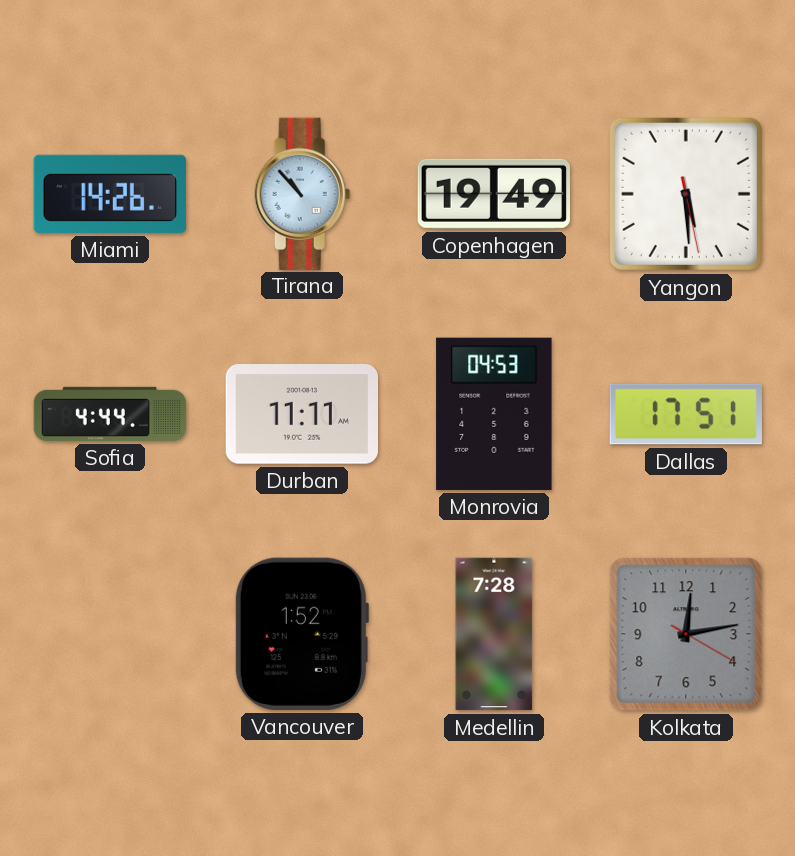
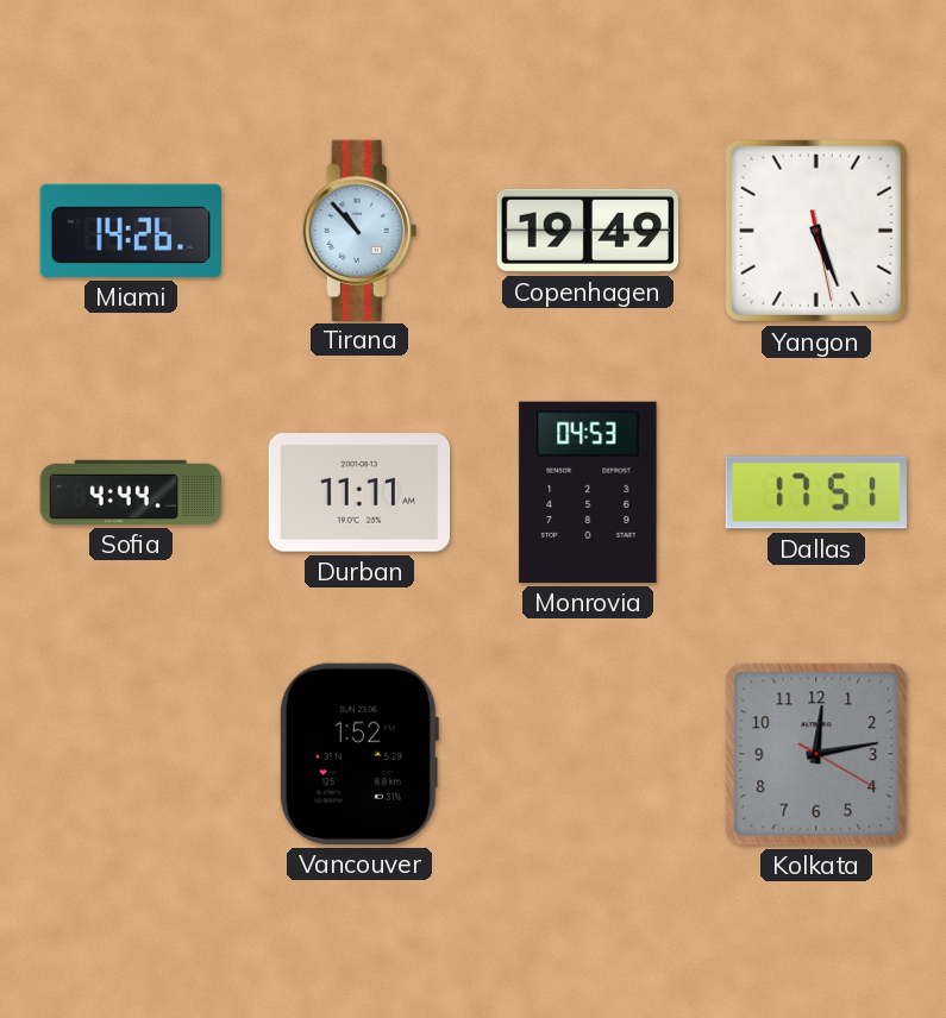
Yangon: 5:29 -> 5:26 (816, 231)
Medellin: 7:28 -> none (494, 634)
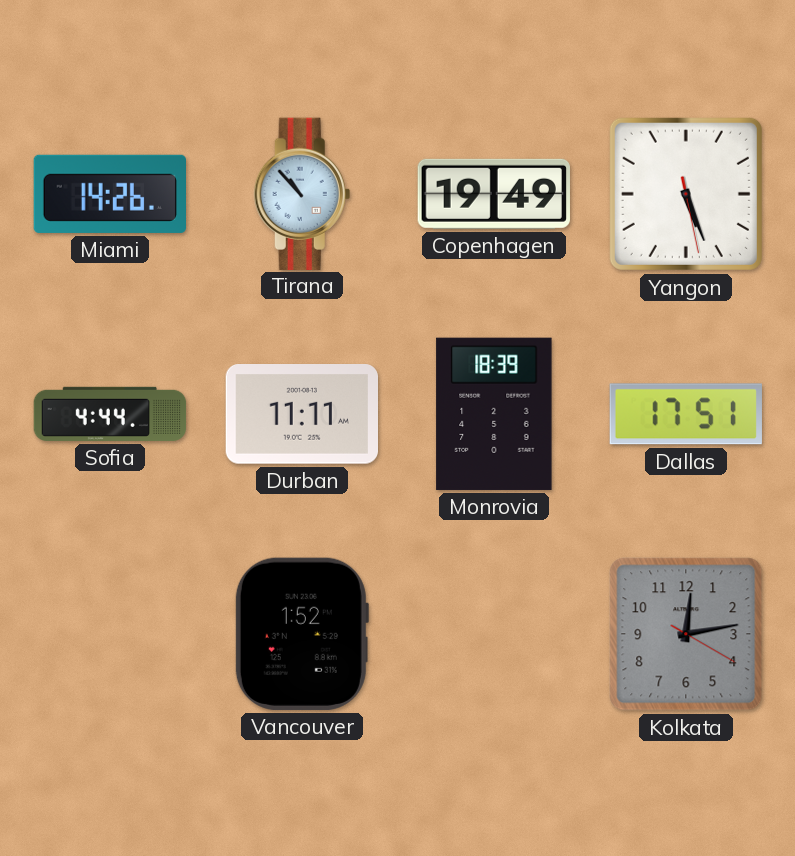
Monrovia: 04:53 -> 18:39 (494, 414)
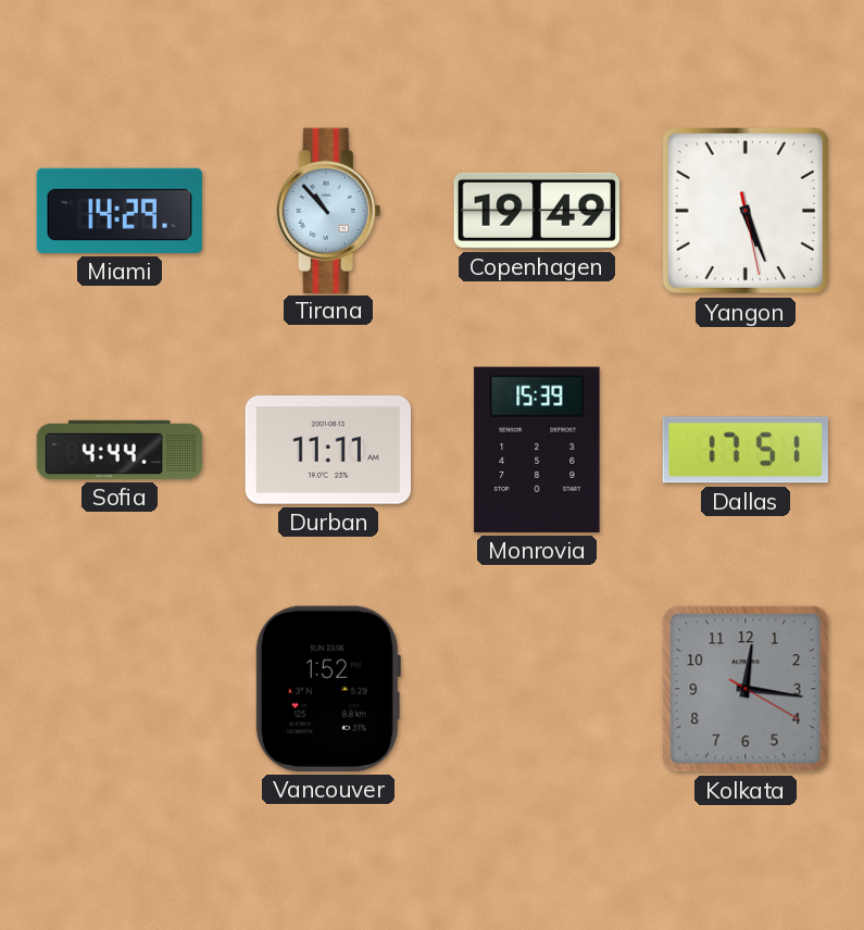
Miami: 14:26 -> 14:29 (118, 211)
Monrovia: 18:39 -> 15:39 (537, 450)
Kolkata: 12:13 -> 12:16 (746, 689)
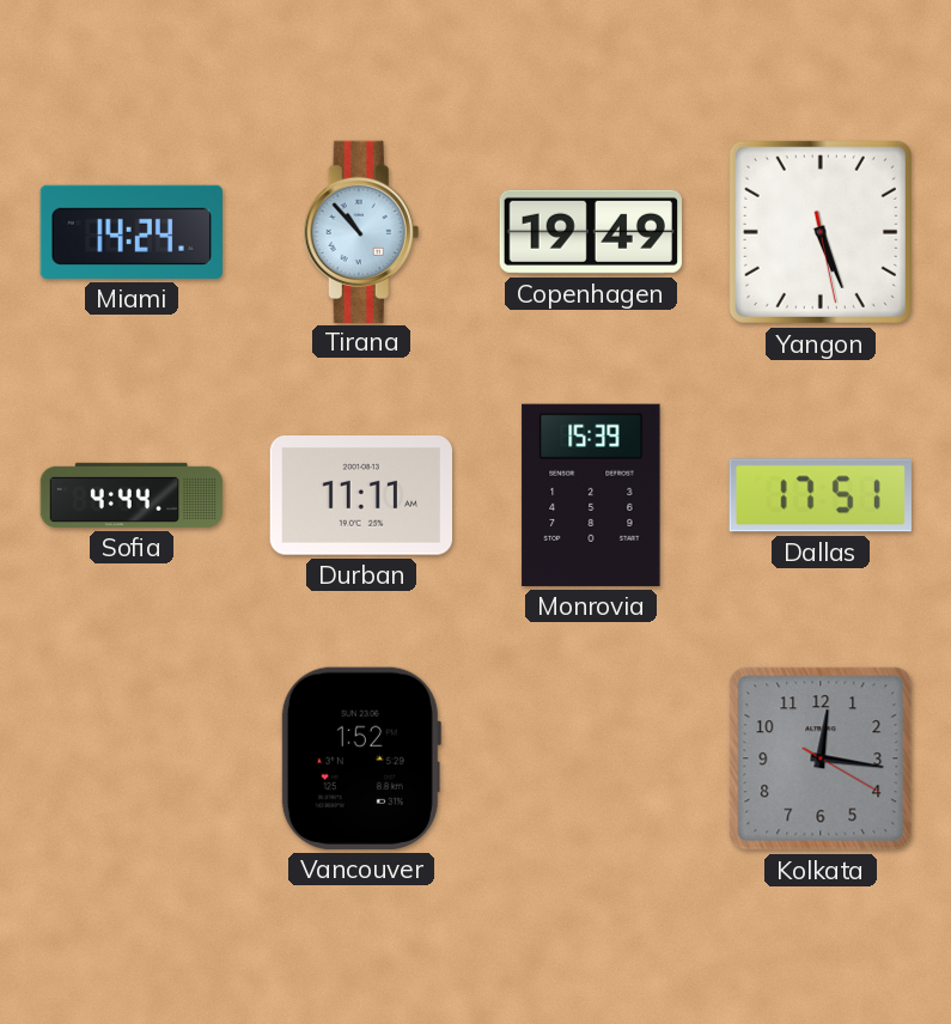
Miami: 14:29 -> 14:24 (130, 232)
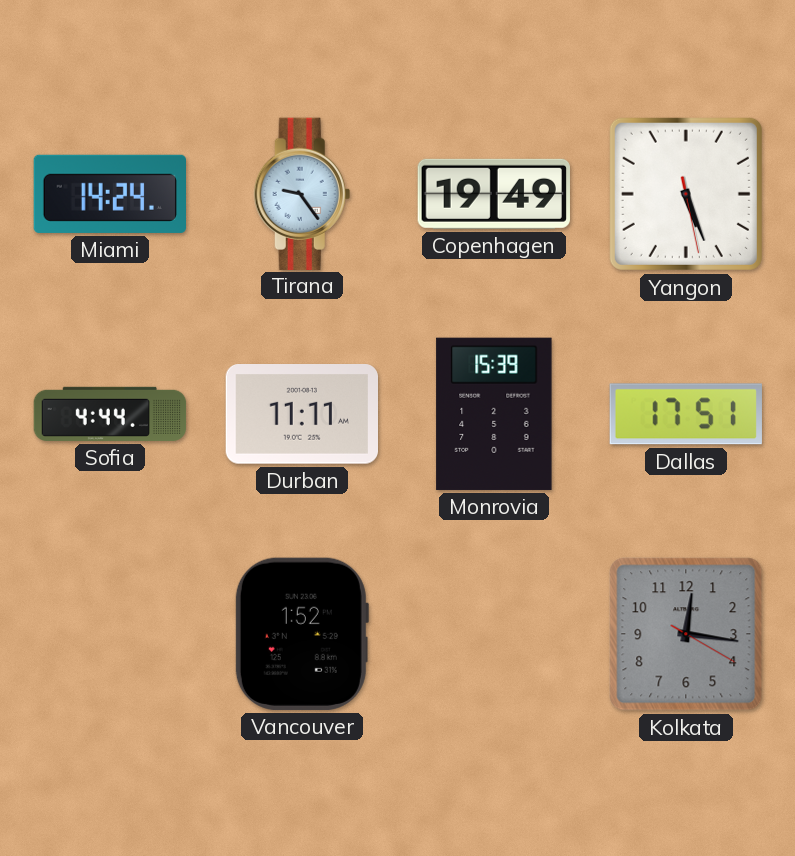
Tirana: 10:53 -> 9:24 (302, 193)
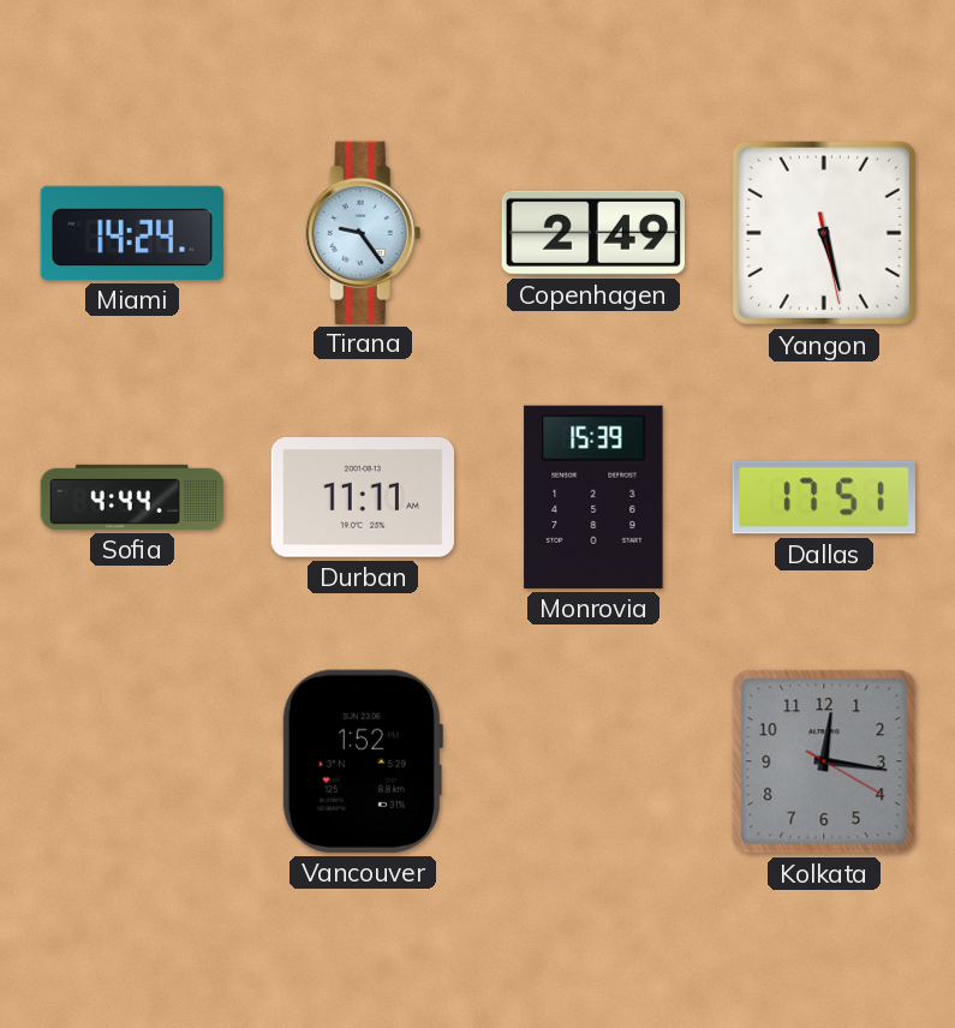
Copenhagen: 19:49 -> 2:49 (593, 233)
Yangon: 5:26 -> 5:27 (824, 233)
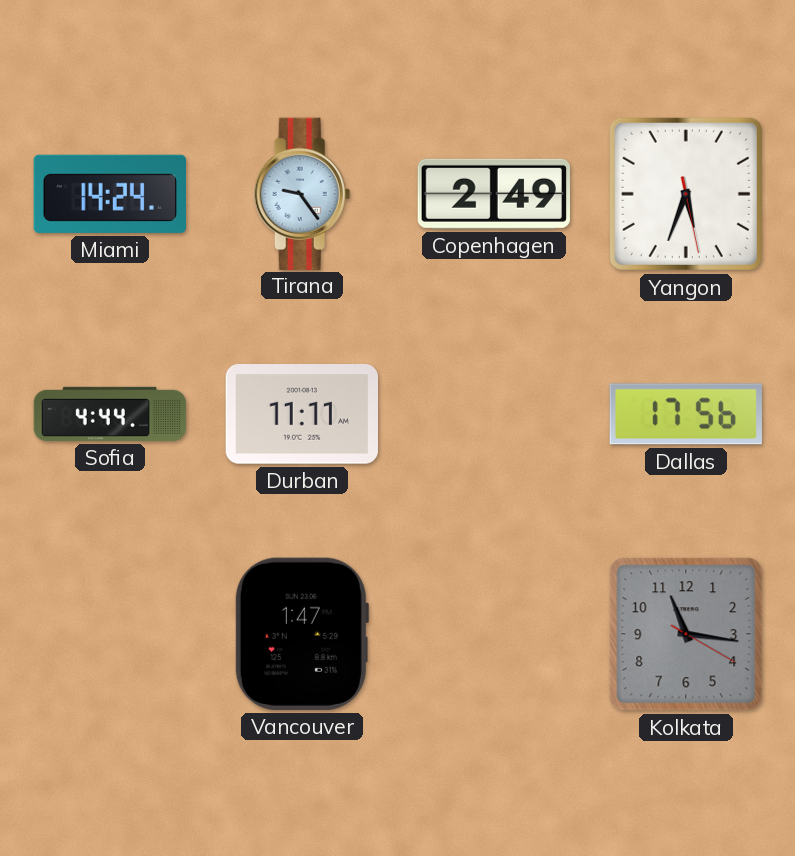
Yangon: 5:27 -> 5:33 (686, 194)
Monrovia: 15:39 -> none (593, 497)
Dallas: 17:51 -> 17:56 (686, 414)
Vancouver: 1:52 -> 1:47 (301, 634)
Kolkata: 12:16 -> 11:16 (686, 634)
